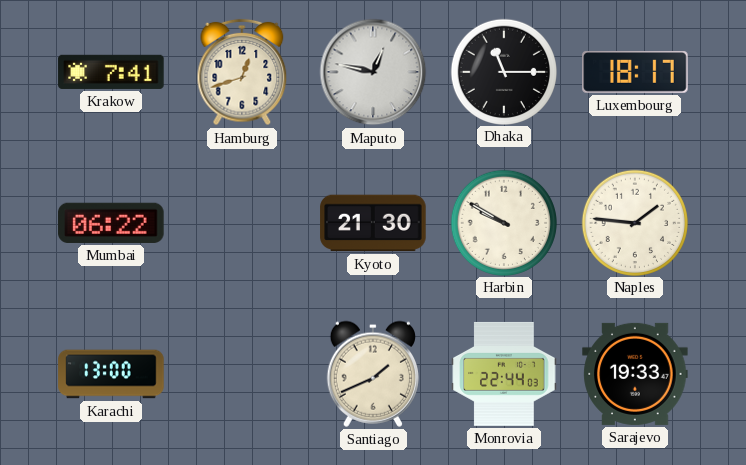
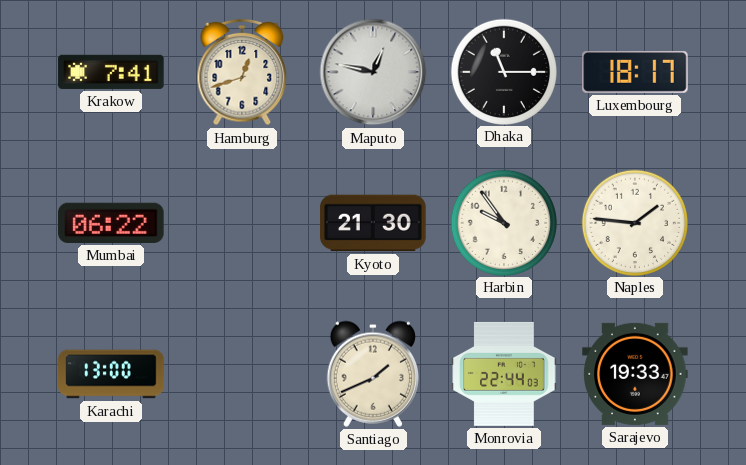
Harbin: 9:50 -> 9:54 (503, 222)
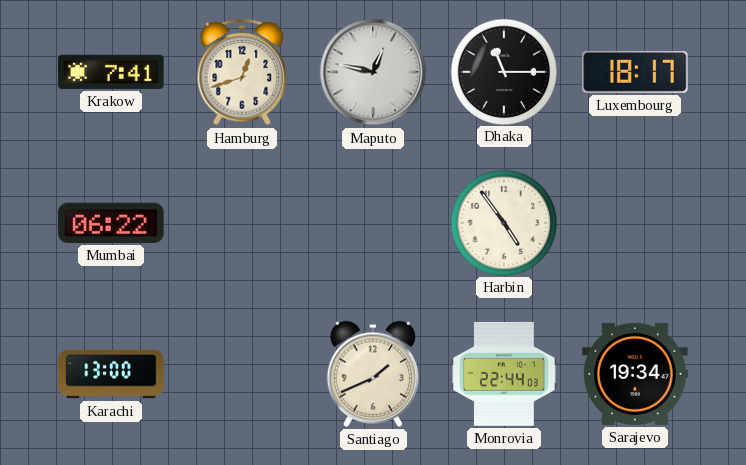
Kyoto: 21:30 -> none (373, 223)
Harbin: 9:54 -> 4:54 (503, 222)
Naples: 1:46 -> none (634, 222)
Sarajevo: 19:33 -> 19:34 (635, 374)
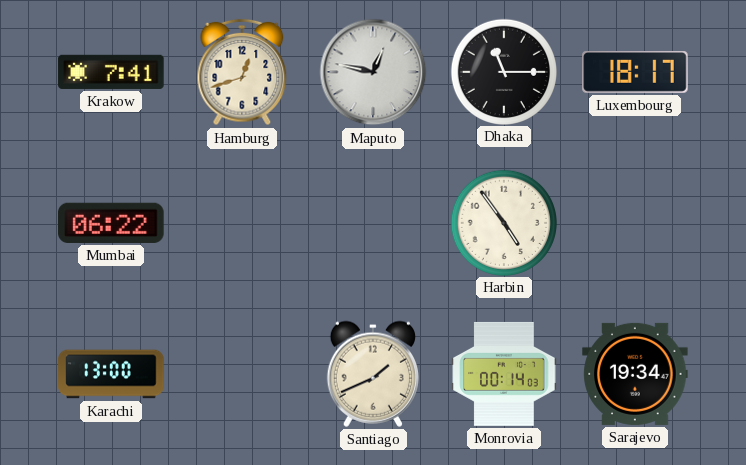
Monrovia: 22:44 -> 00:14 (504, 374)
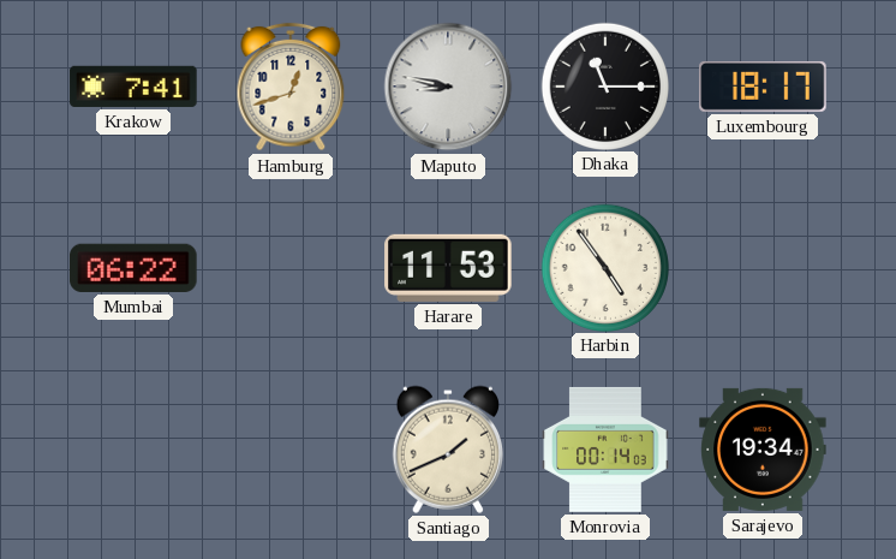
Maputo: 12:47 -> 8:47 (448, 87)
Harare: none -> 11:53 (448, 268)
Karachi: 13:00 -> none (111, 374)
